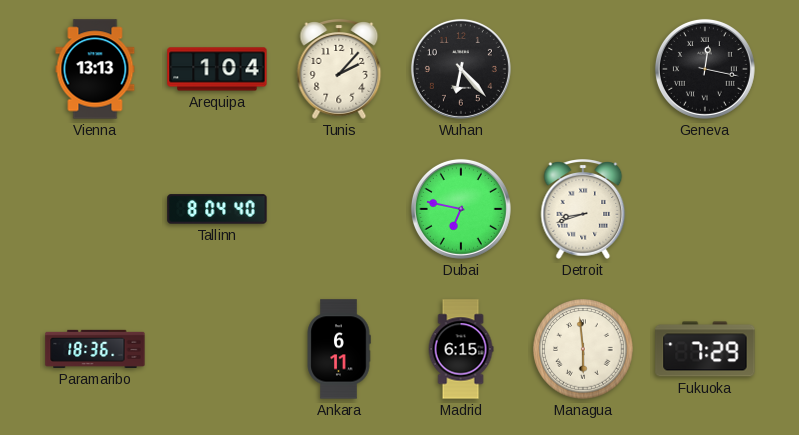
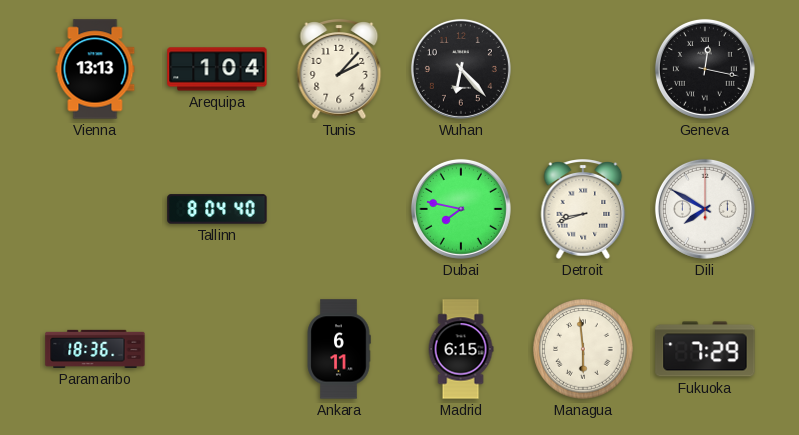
Dubai: 6:47 -> 7:47 (461, 209)
Dili: none -> 7:50 (705, 209)
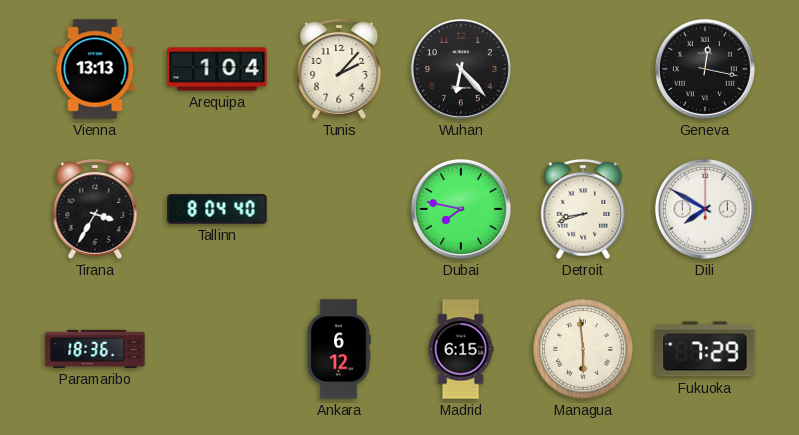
Tirana: none -> 3:35 (95, 209)
Ankara: 6:11 -> 6:12 (339, 349)
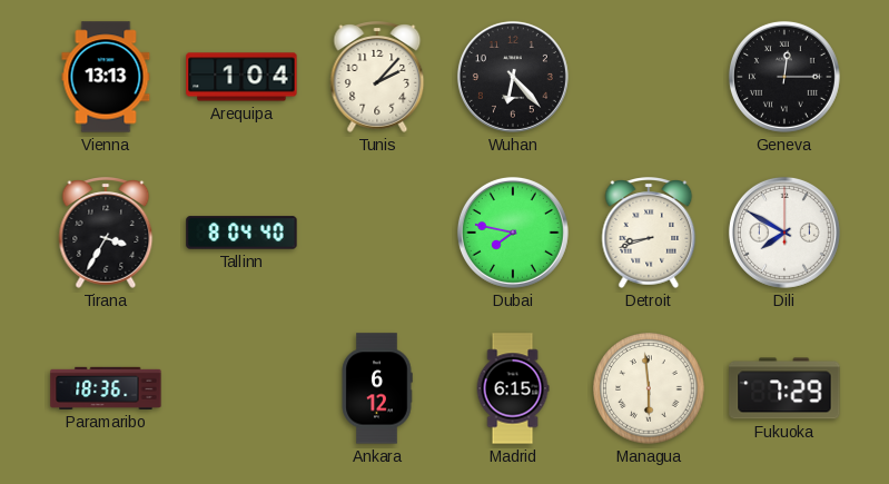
Geneva: 12:17 -> 12:15 (784, 77)
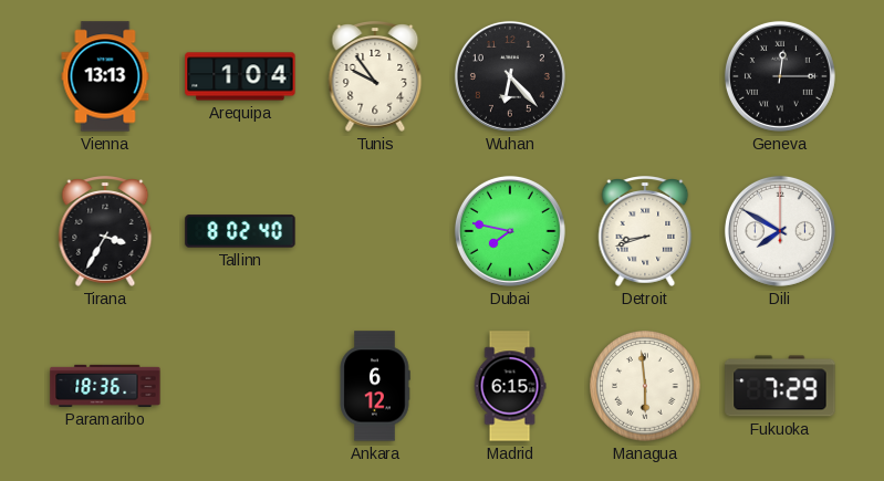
Tunis: 2:07 -> 9:54 (375, 76)
Tallinn: 8:04 -> 8:02 (240, 231)
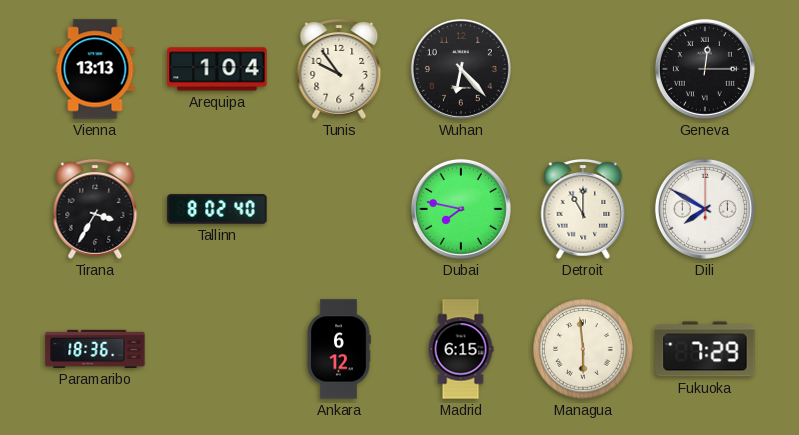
Detroit: 8:42 -> 11:00 (583, 209)
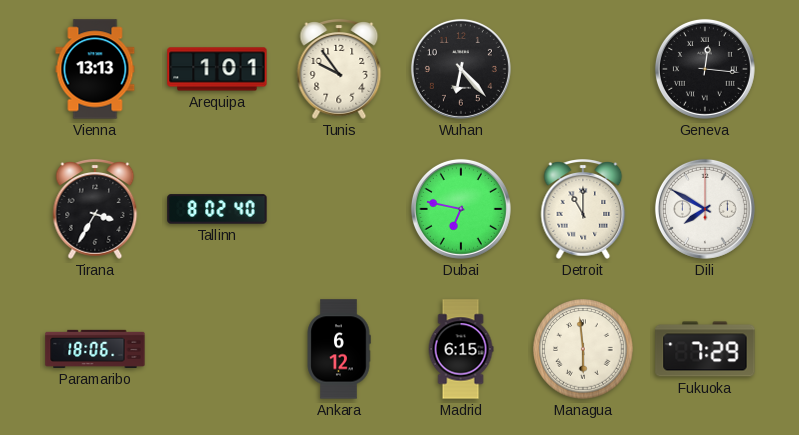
Arequipa: 1:04 -> 1:01 (217, 69)
Geneva: 12:15 -> 12:16 (705, 69)
Dubai: 7:47 -> 6:47 (461, 209)
Paramaribo: 18:36 -> 18:06 (95, 349)
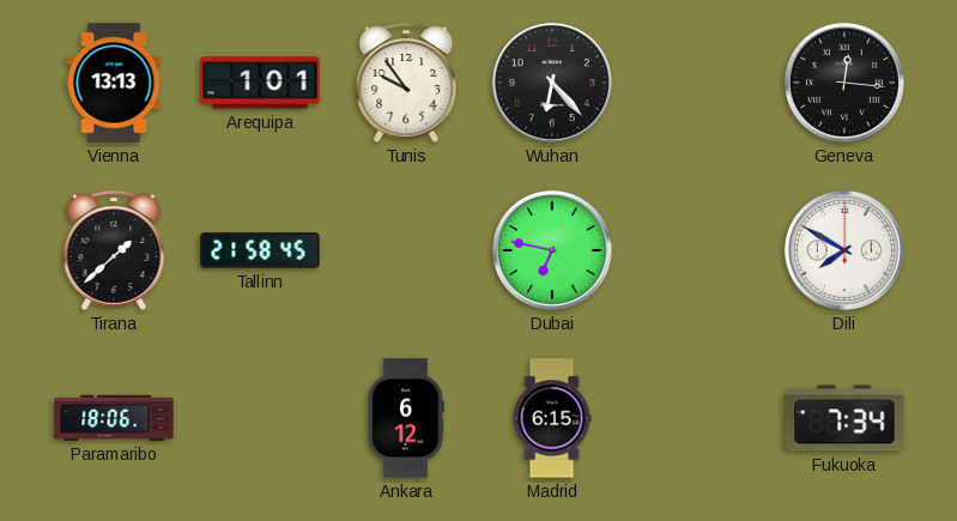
Tirana: 3:35 -> 1:38 (114, 250)
Tallinn: 8:02 -> 21:58 (260, 250)
Detroit: 11:00 -> none (583, 209)
Managua: 5:59 -> none (583, 349)
Fukuoka: 7:29 -> 7:34 (844, 418)
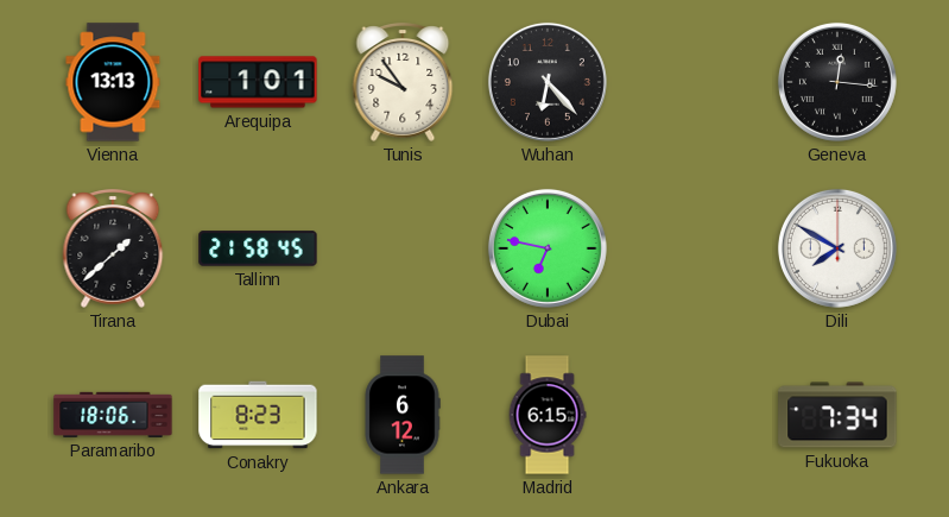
Conakry: none -> 8:23 (258, 415)
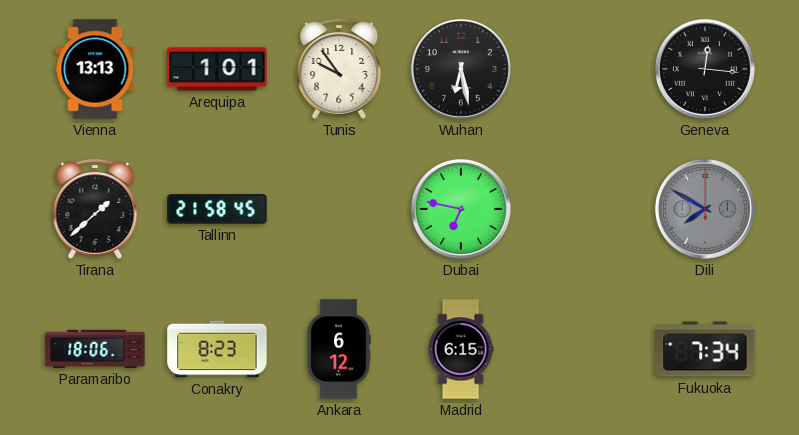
Wuhan: 6:23 -> 6:28 (461, 69)
Dili dial: white -> grey (705, 209)
